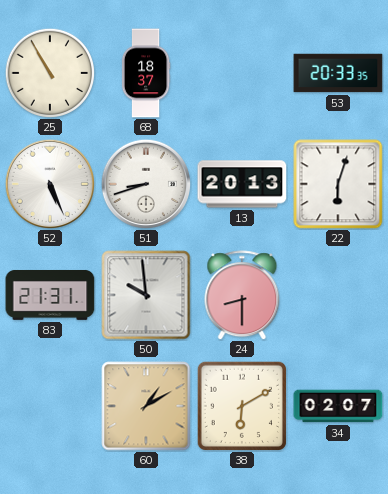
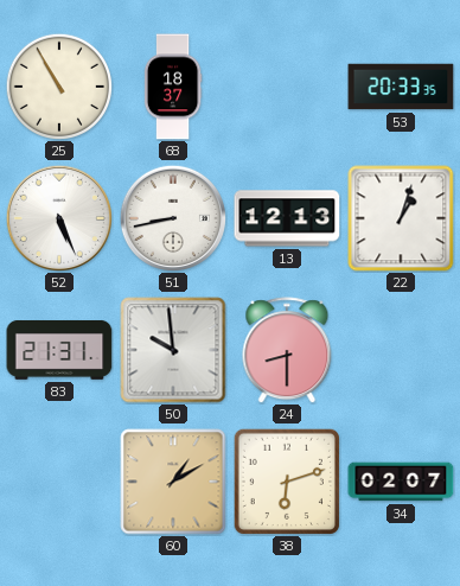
51: 8:42 -> 8:43 (172, 217)
13: 20:13 -> 12:13 (287, 218)
22: 6:03 -> 1:03 (401, 218)
38: 6:10 -> 6:12 (287, 482)
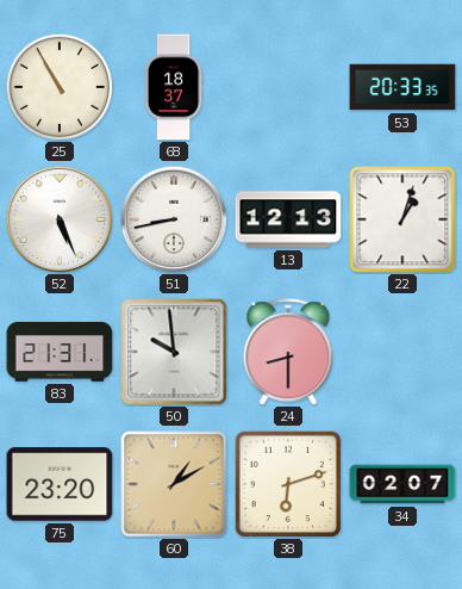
75: none -> 23:20 (60, 484)
